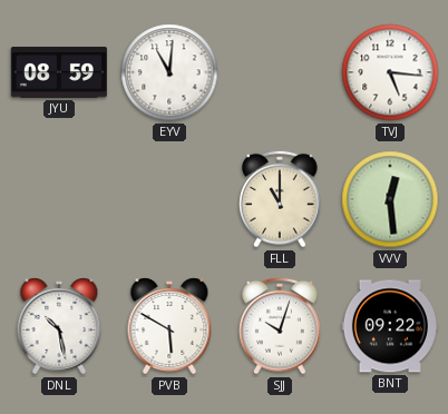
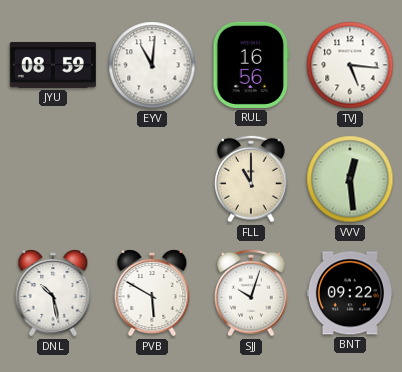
RUL: none -> 16:56 (250, 65)
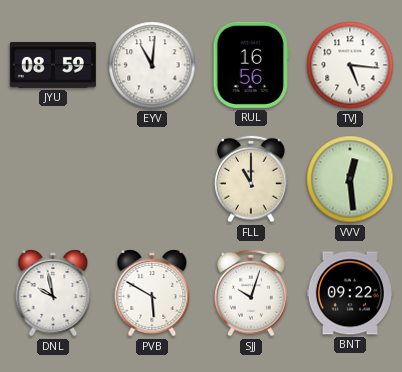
DNL: 10:28 -> 9:58 (53, 293)
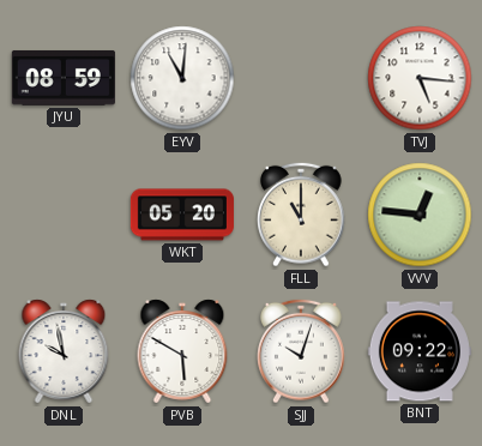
RUL: 16:56 -> none (250, 65)
WKT: none -> 05:20 (182, 215)
VVV: 12:29 -> 12:46 (420, 215)
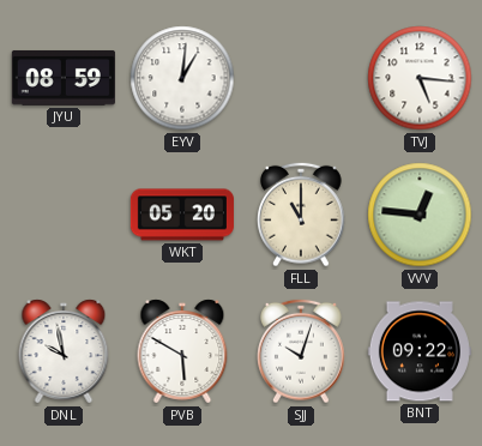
EYV: 11:01 -> 1:01 (182, 78)
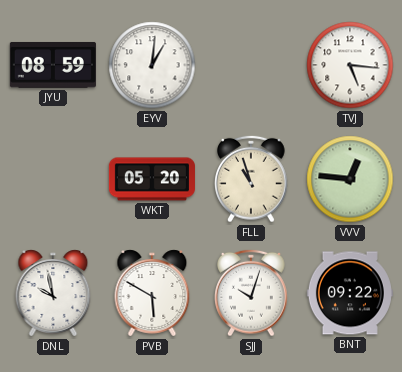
FLL: 11:00 -> 10:57 (252, 179)
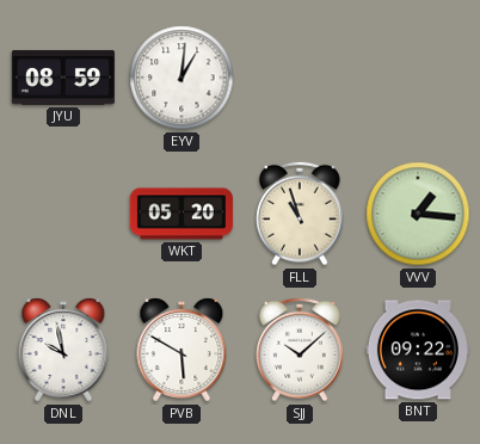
TVJ: 5:16 -> none (350, 65)
VVV: 12:46 -> 1:16 (418, 214)
SJJ: 10:03 -> 10:08 (301, 350)
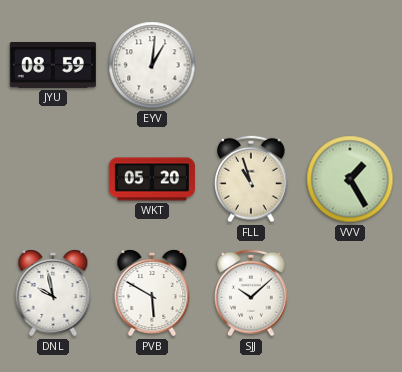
VVV: 1:16 -> 1:25 (350, 179)
BNT: 09:22 -> none (418, 350)
